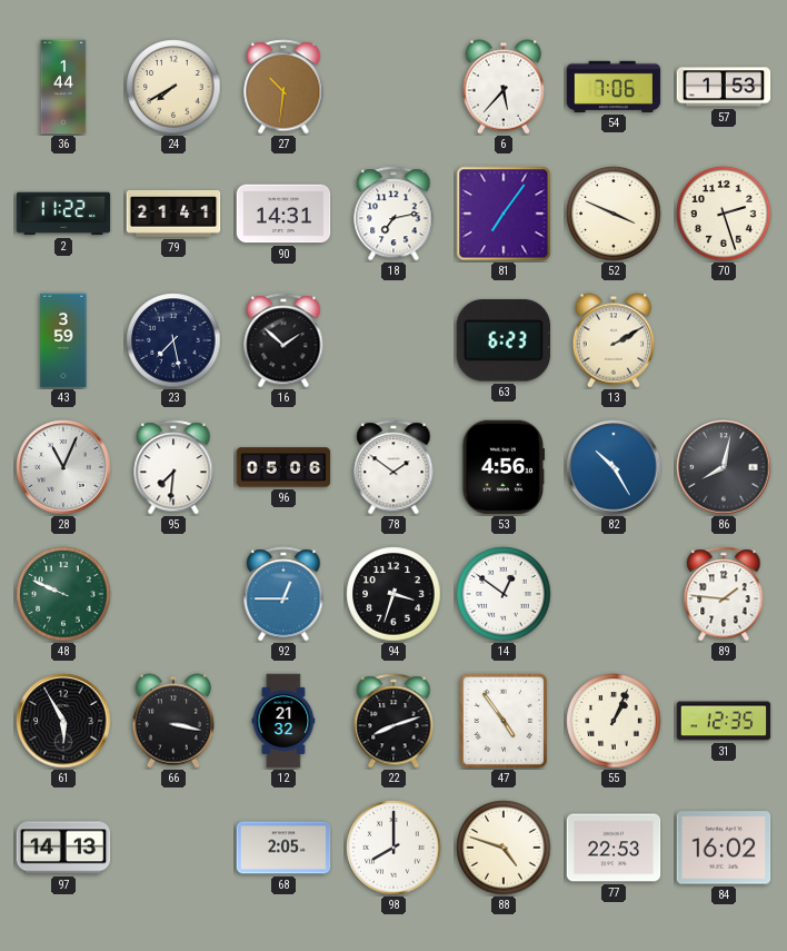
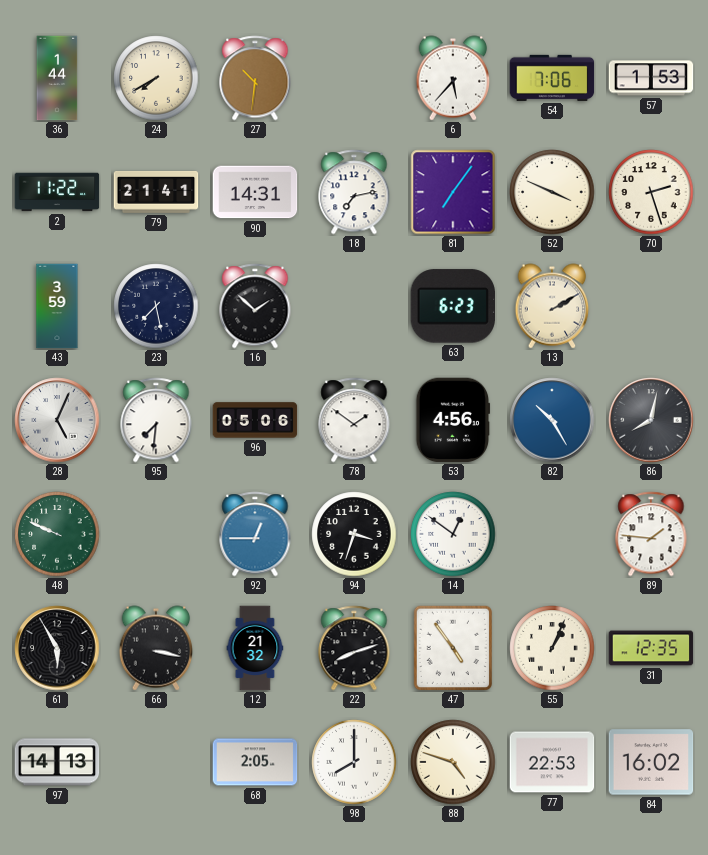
28: 11:04 -> 5:04 (57, 420)
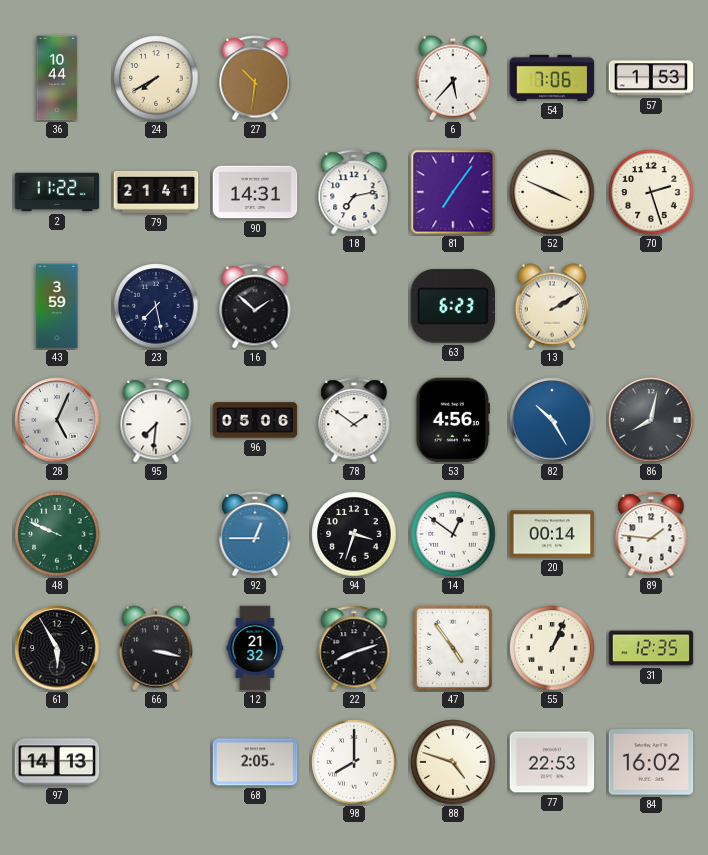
36: 1:44 -> 10:44 (57, 78)
20: none -> 00:14 (552, 534)
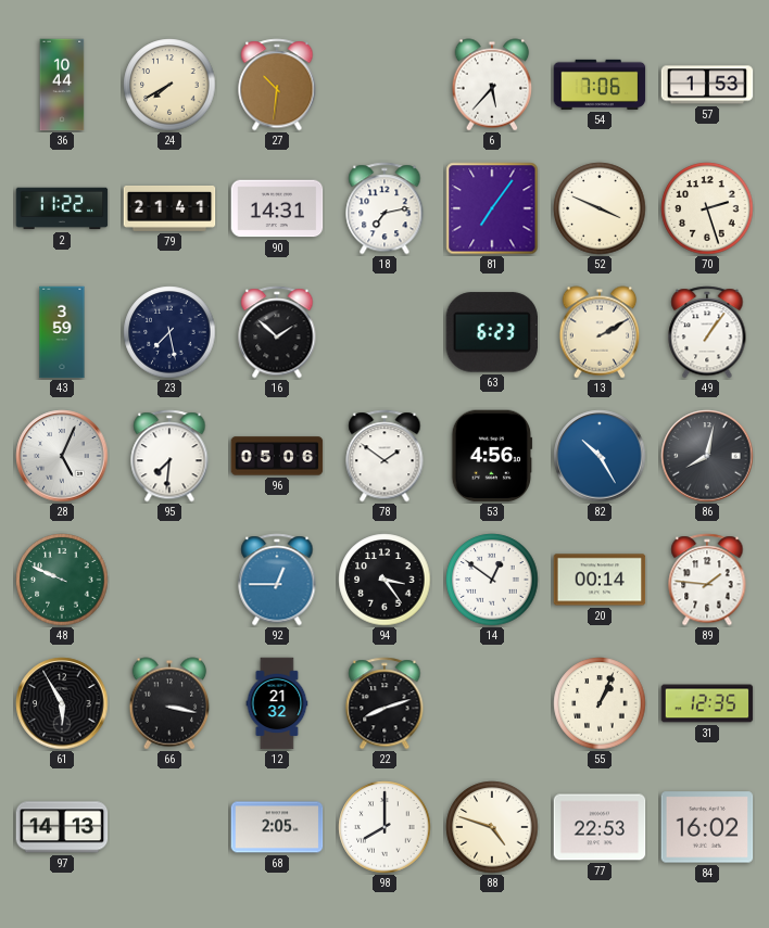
49: none -> 1:06 (707, 332)
94: 3:33 -> 3:24 (384, 580)
47: 4:54 -> none (453, 648)
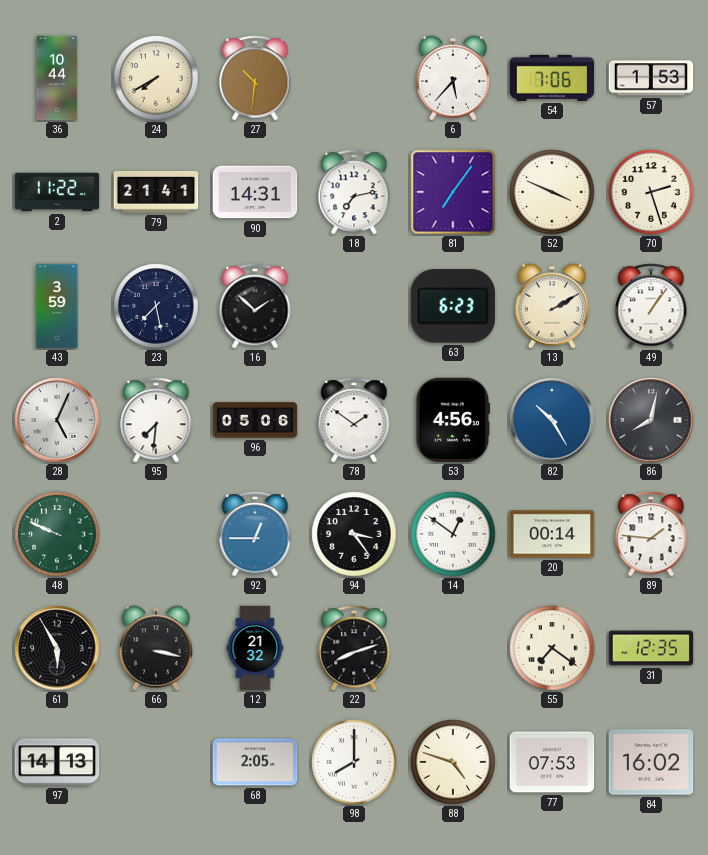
55: 1:04 -> 7:21 (552, 648)
77: 22:53 -> 07:53 (552, 762)
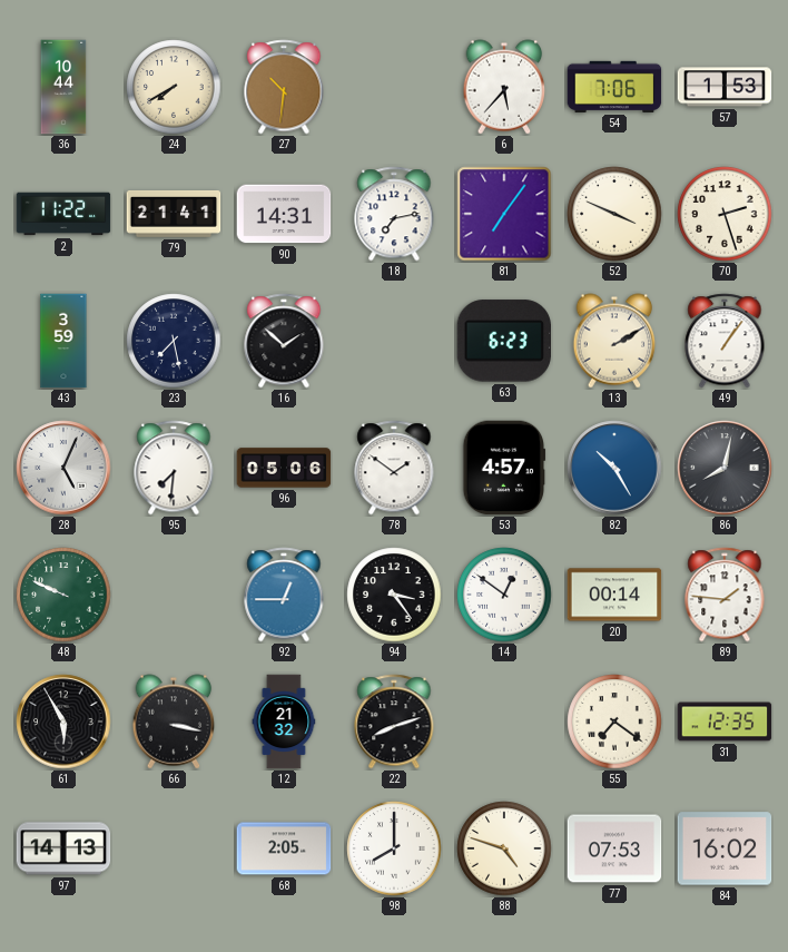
53: 4:56 -> 4:57 (504, 468)
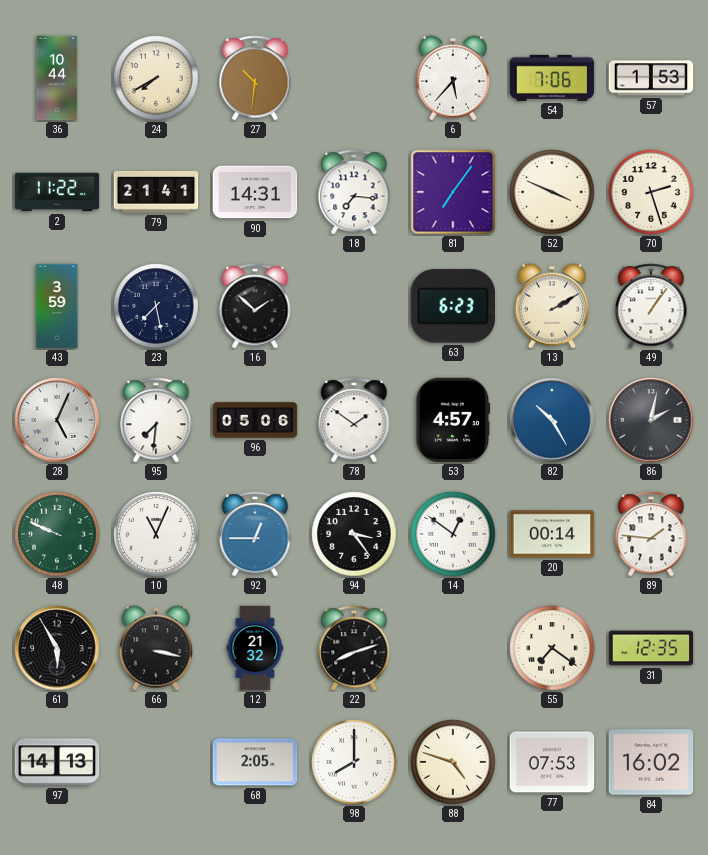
18: 7:13 -> 7:16 (354, 192)
86: 8:02 -> 2:02 (651, 420)
10: none -> 11:04 (156, 534)
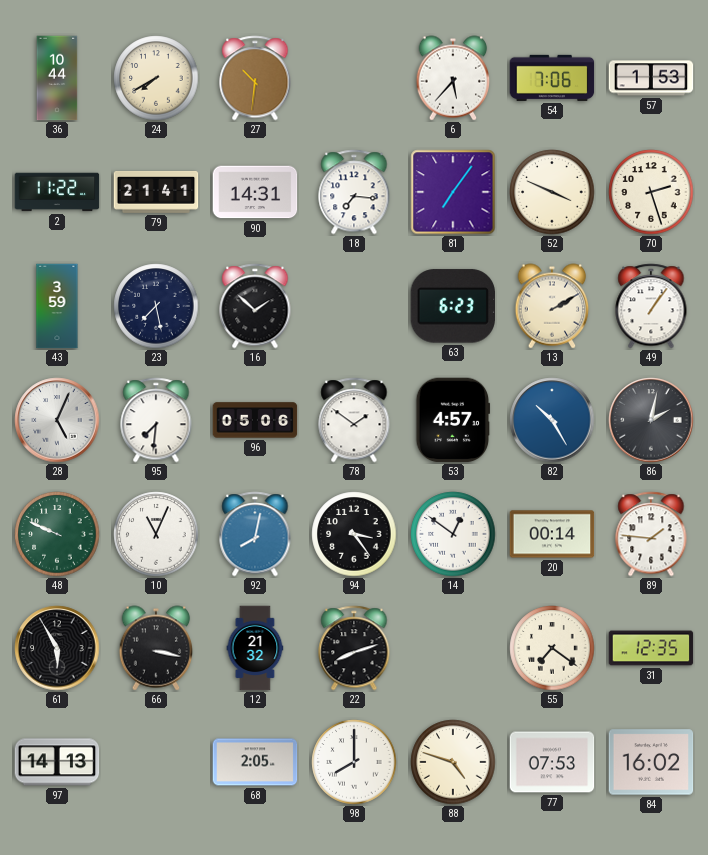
92: 12:45 -> 8:02 (255, 534)
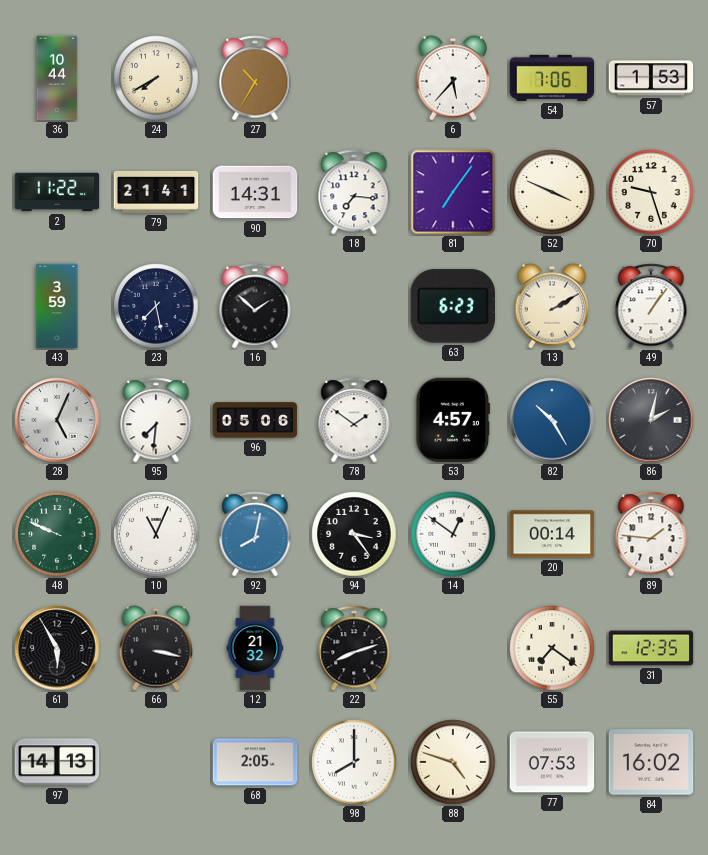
27: 10:31 -> 10:35 (255, 78)
70: 2:27 -> 9:27 (651, 192)
